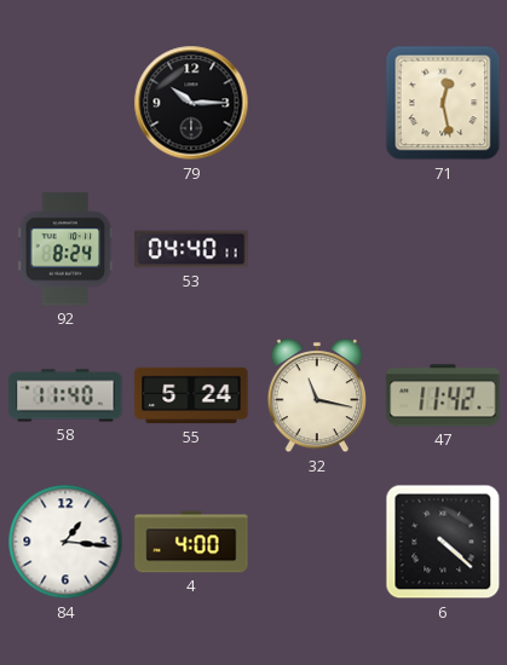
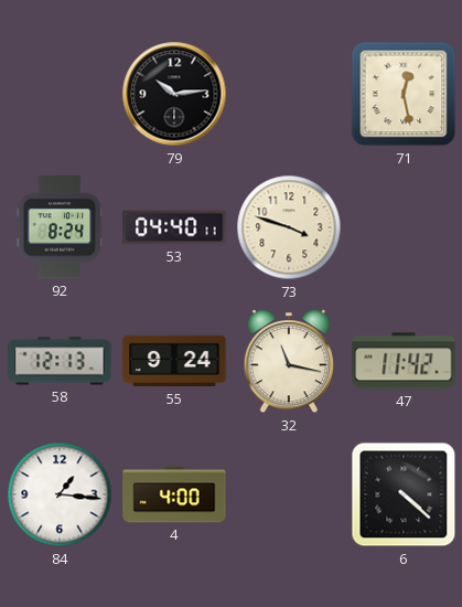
79: 10:15 -> 10:14 (174, 94)
73: none -> 3:48 (289, 227)
58: 11:40 -> 12:13 (60, 361)
55: 5:24 -> 9:24 (174, 361)
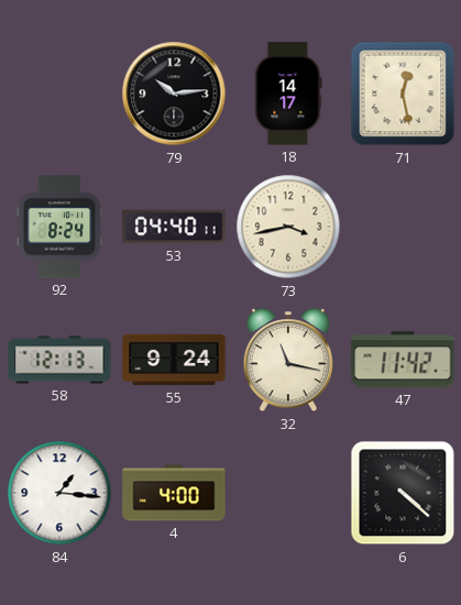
18: none -> 14:17 (288, 94)
73: 3:48 -> 3:43 (288, 227)
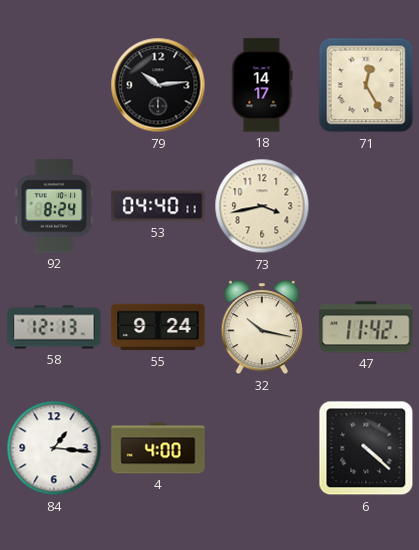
71: 12:28 -> 12:25 (366, 85)
32: 11:17 -> 10:17 (262, 328)
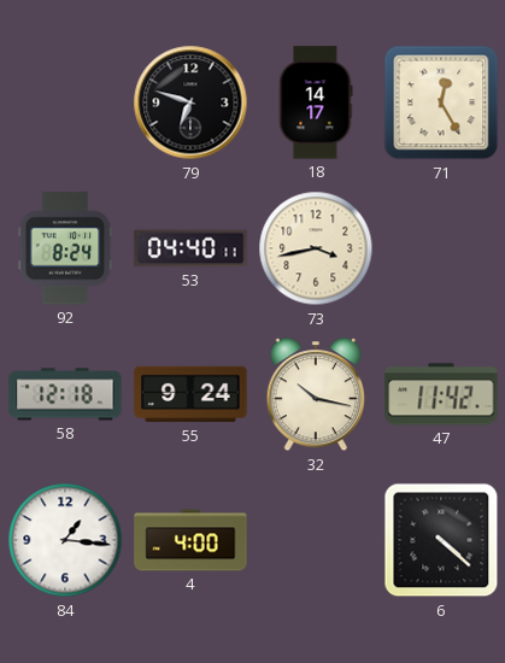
79: 10:14 -> 6:48 (190, 102)
58: 12:13 -> 12:18 (65, 394)
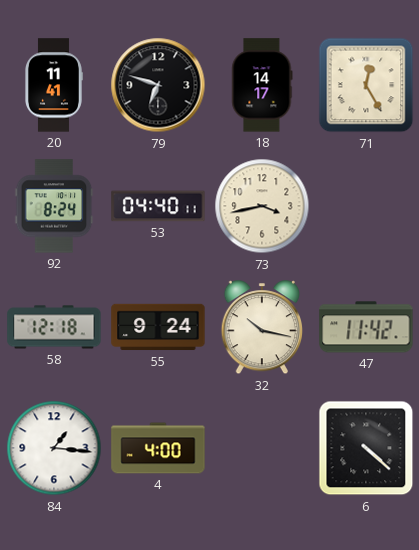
20: none -> 11:41 (54, 85)
